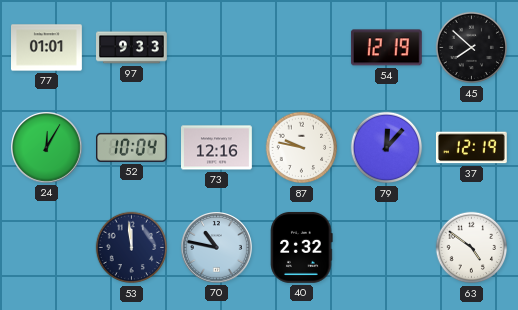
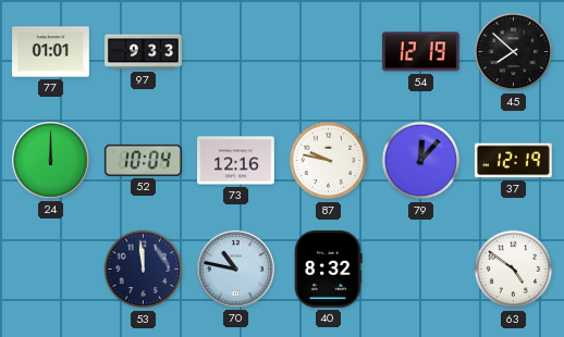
24: 12:05 -> 12:00 (51, 161)
40: 2:32 -> 8:32 (329, 269)
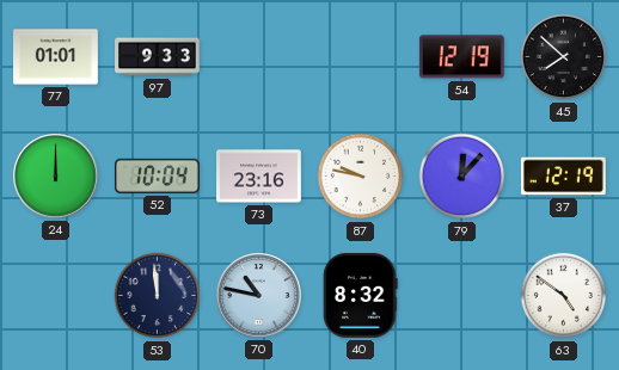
73: 12:16 -> 23:16 (259, 177)
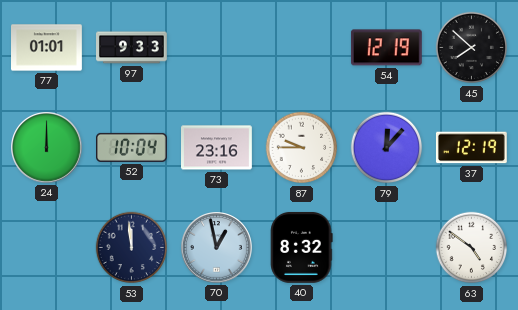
87: 9:47 -> 9:45 (302, 148)
70: 10:47 -> 12:58 (217, 248)
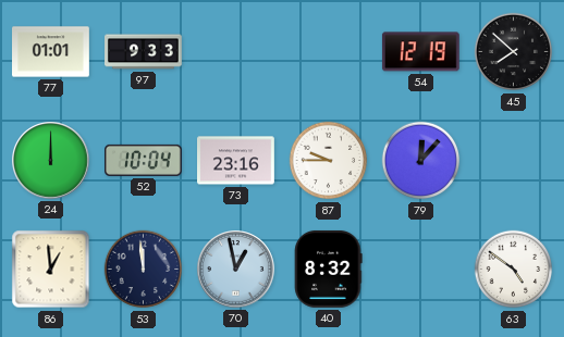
37: 12:19 -> none (471, 148)
86: none -> 12:59 (51, 270)
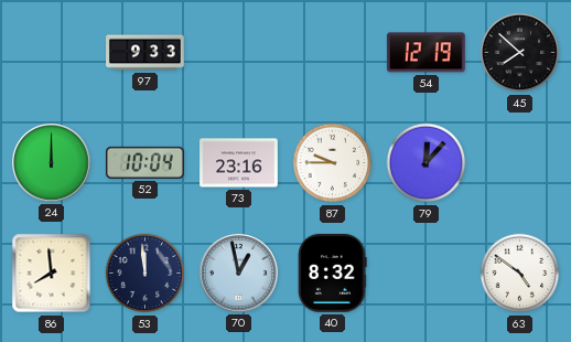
77: 01:01 -> none (51, 52)
86: 12:59 -> 7:59 (52, 274)
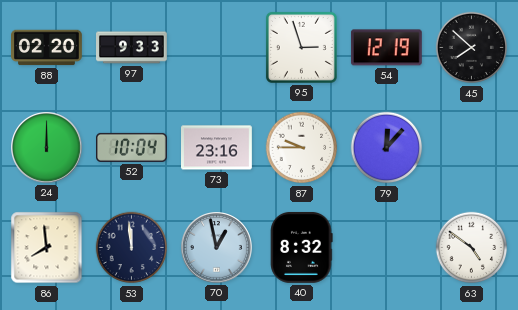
88: none -> 02:20 (47, 48)
95: none -> 2:57 (301, 47)
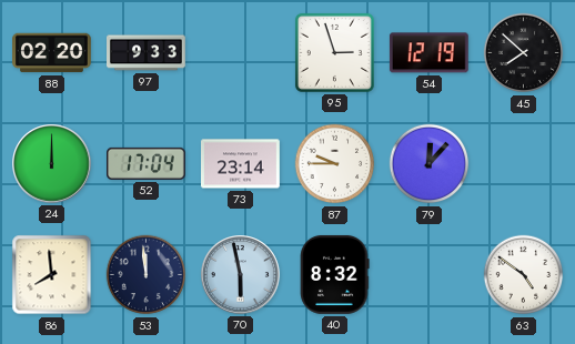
52: 10:04 -> 17:04 (147, 163)
73: 23:16 -> 23:14 (241, 164)
70: 12:58 -> 5:58 (241, 275)
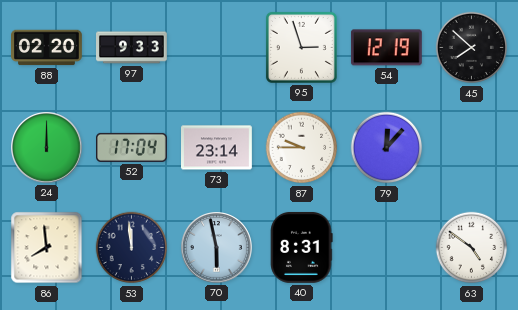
40: 8:32 -> 8:31 (302, 247)
